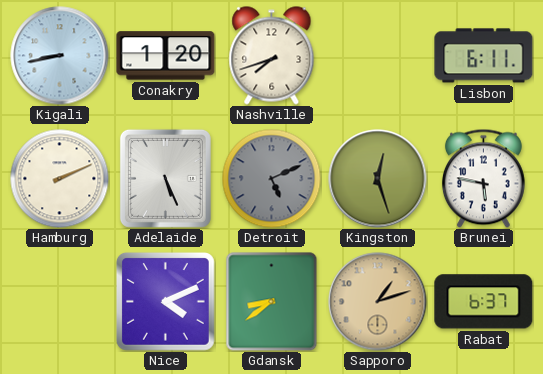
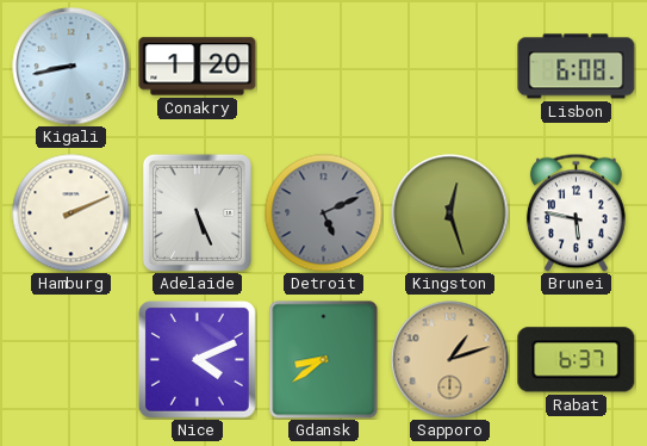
Nashville: 7:42 -> none (272, 56)
Lisbon: 6:11 -> 6:08 (577, 67)
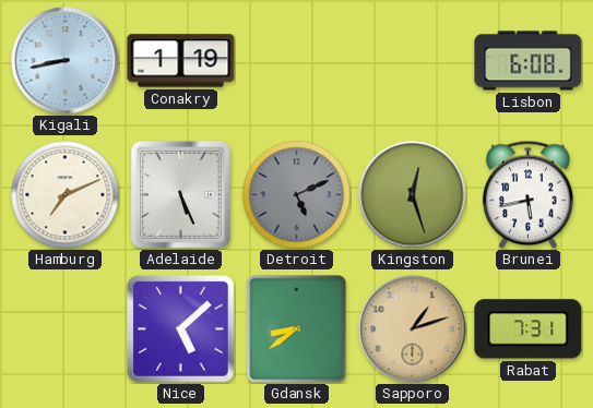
Conakry: 1:20 -> 1:19 (181, 61)
Hamburg: 2:11 -> 7:11 (66, 195)
Brunei: 5:47 -> 5:43 (527, 194)
Nice: 4:11 -> 5:08 (181, 329)
Rabat: 6:37 -> 7:31 (529, 329)
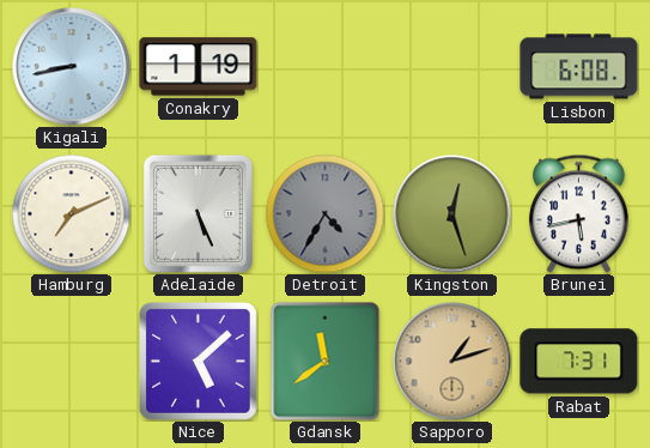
Detroit: 5:11 -> 4:35 (326, 214)
Gdansk: 8:39 -> 11:39 (326, 362)
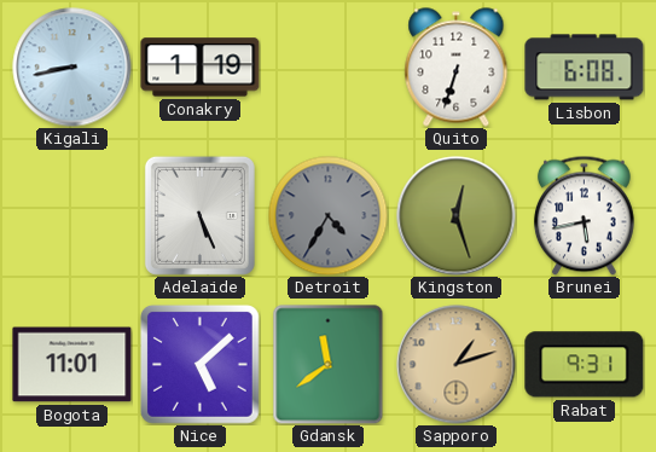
Quito: none -> 6:33 (457, 68)
Hamburg: 7:11 -> none (72, 214)
Bogota: none -> 11:01 (72, 365)
Rabat: 7:31 -> 9:31 (585, 365)
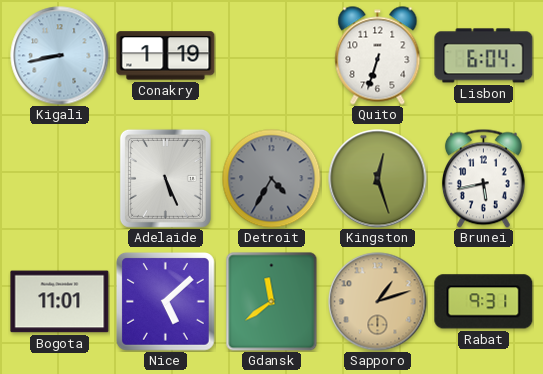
Lisbon: 6:08 -> 6:04 (484, 56)
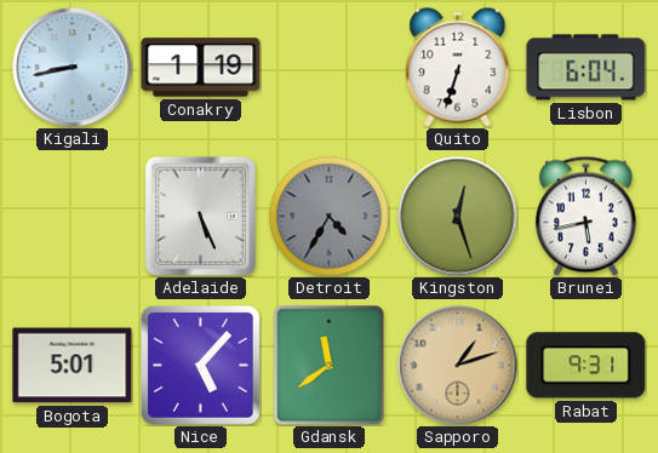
Bogota: 11:01 -> 5:01 (73, 366)
Nice: 5:08 -> 5:07 (201, 366)
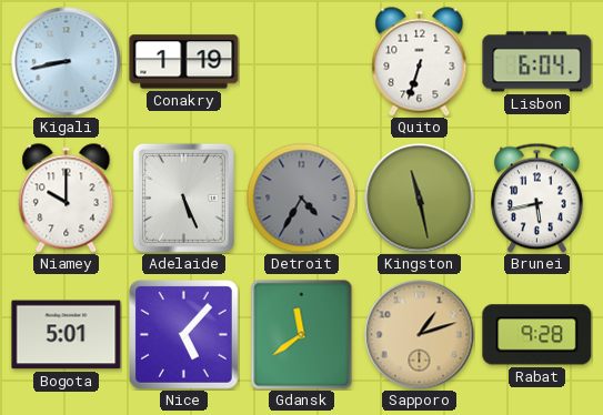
Niamey: none -> 10:00 (67, 199)
Kingston: 12:27 -> 11:28 (420, 199)
Rabat: 9:31 -> 9:28 (537, 335)
